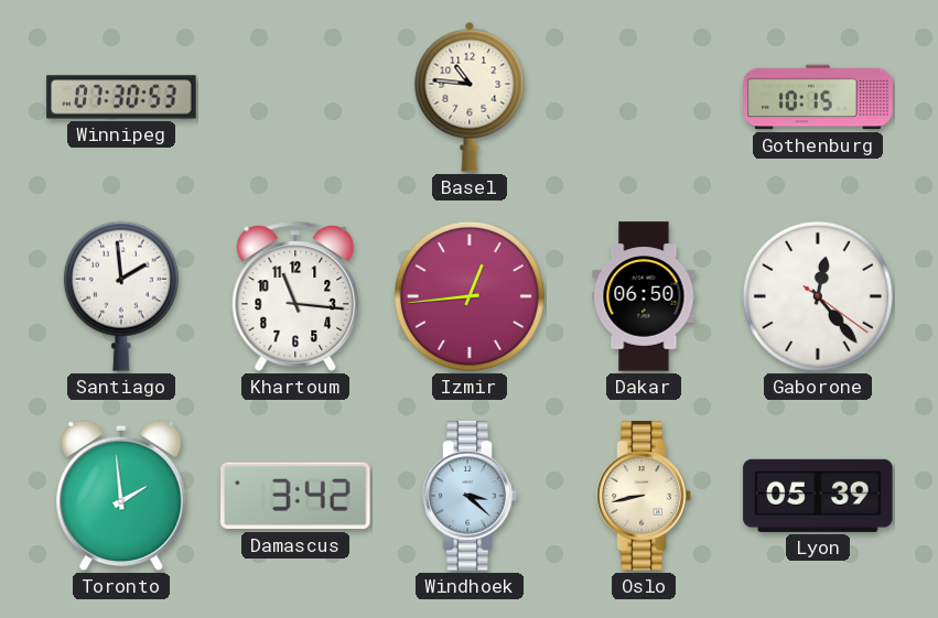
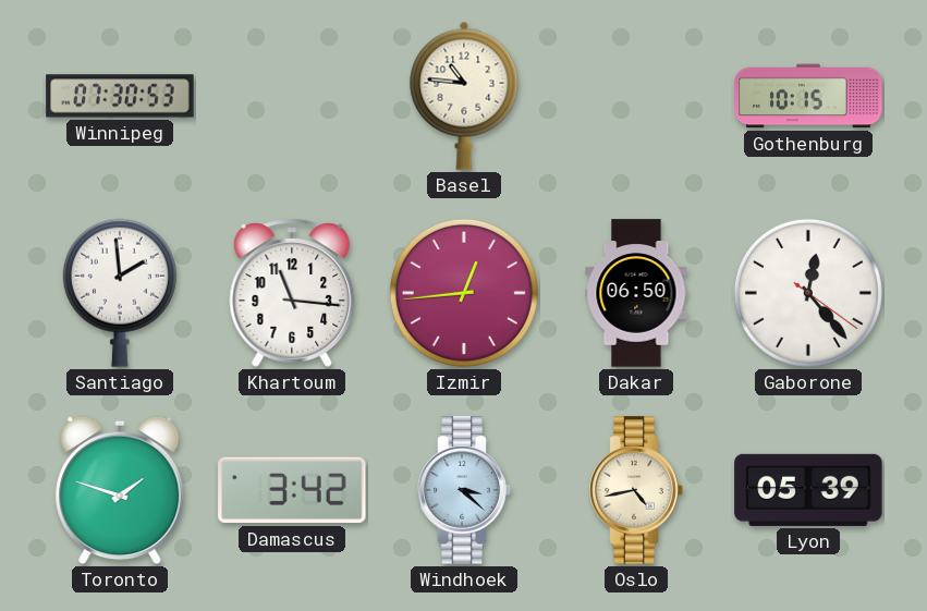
Toronto: 1:59 -> 1:48 (120, 490)
Oslo: 8:43 -> 4:43 (636, 490)
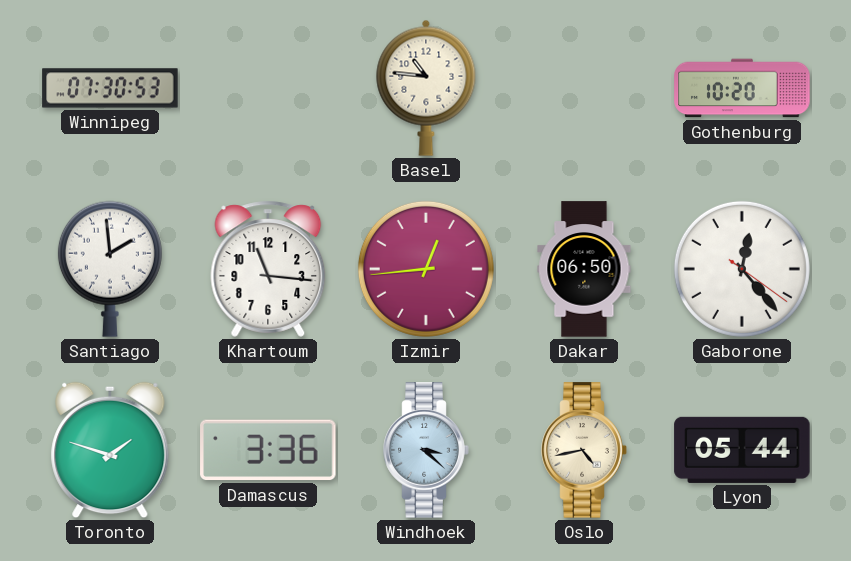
Gothenburg: 10:15 -> 10:20 (742, 88)
Damascus: 3:42 -> 3:36 (268, 450)
Lyon: 05:39 -> 05:44 (742, 450)
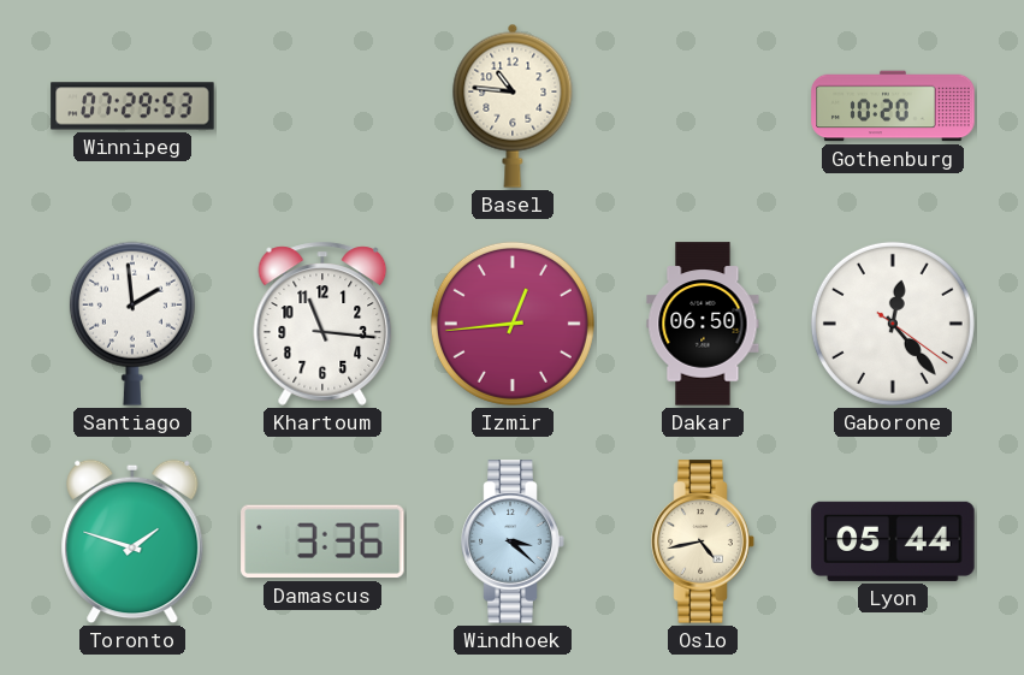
Winnipeg: 07:30 -> 07:29 (132, 106)
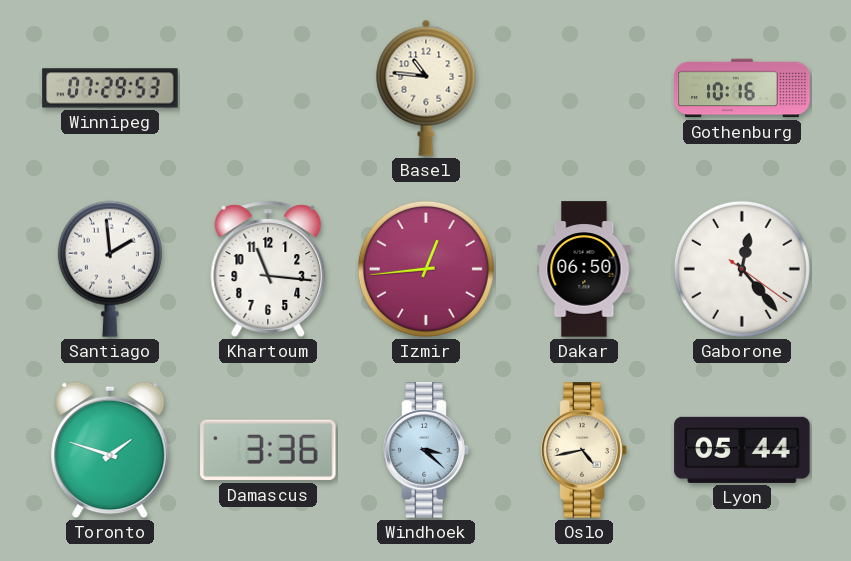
Gothenburg: 10:20 -> 10:16 (742, 88)
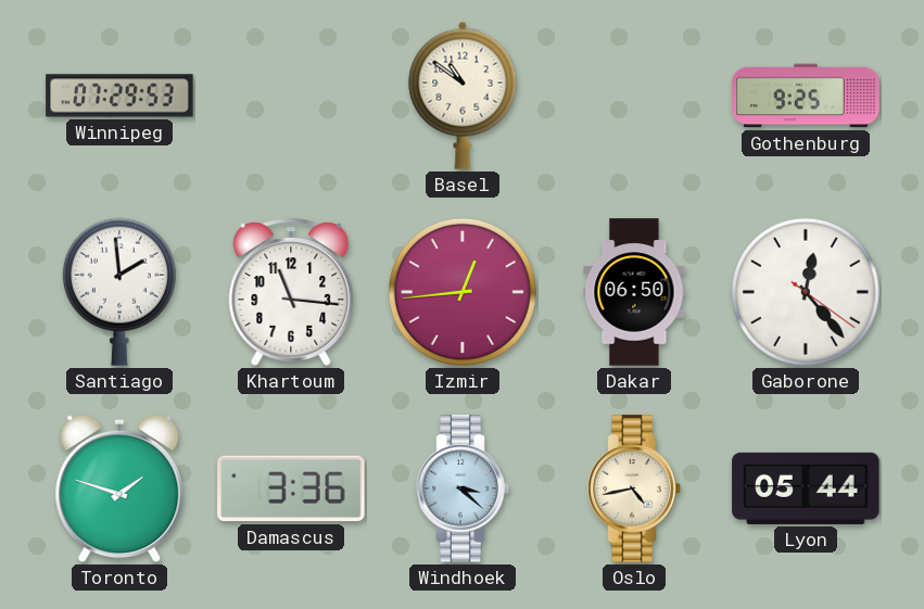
Basel: 10:46 -> 10:51 (463, 96)
Gothenburg: 10:16 -> 9:25 (806, 96)
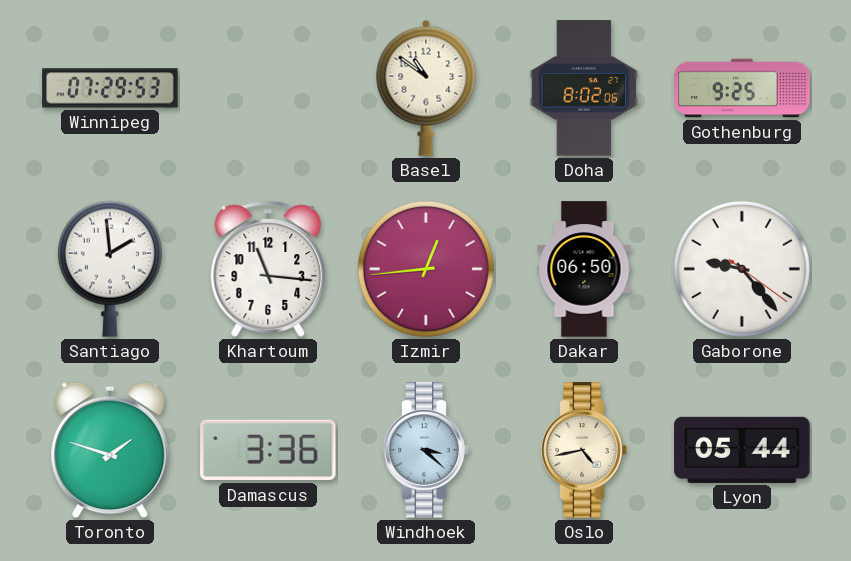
Doha: none -> 8:02 (584, 88)
Gaborone: 12:23 -> 9:23 (742, 269)
